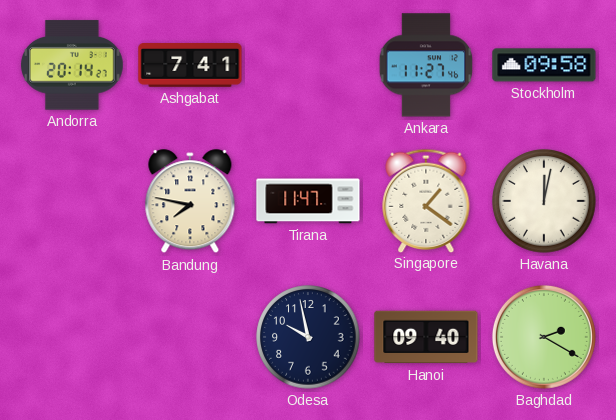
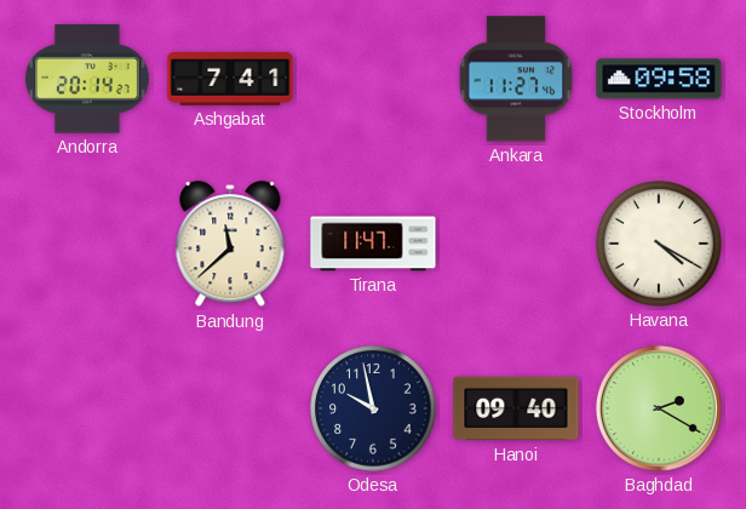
Bandung: 7:47 -> 11:38 (230, 245)
Singapore: 1:21 -> none (426, 200)
Havana: 12:02 -> 4:20 (659, 244)
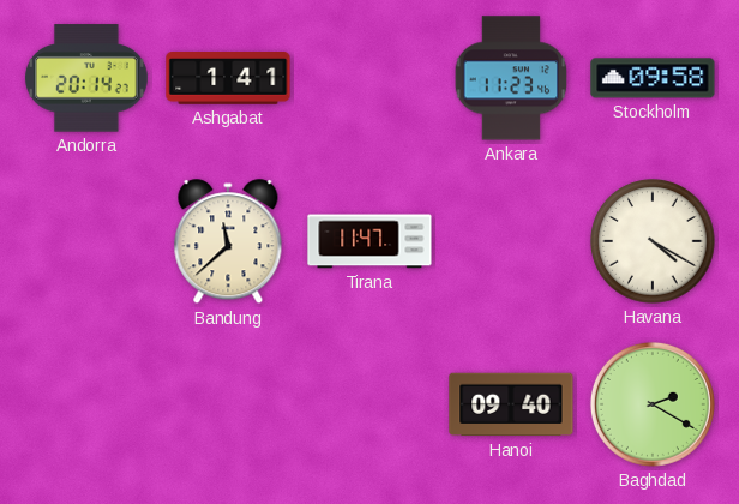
Ashgabat: 7:41 -> 1:41 (228, 79)
Ankara: 11:27 -> 11:23 (511, 78)
Odesa: 9:58 -> none (373, 408)
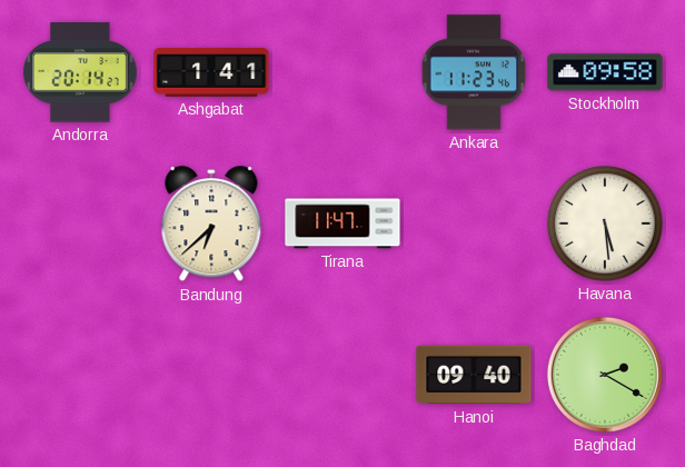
Bandung: 11:38 -> 6:38 (211, 225)
Havana: 4:20 -> 5:29 (605, 223)
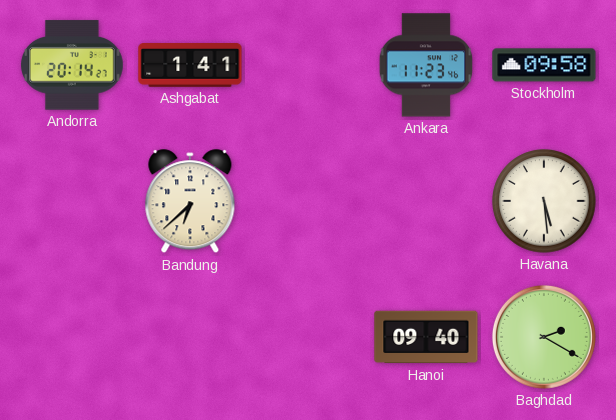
Tirana: 11:47 -> none (343, 223)
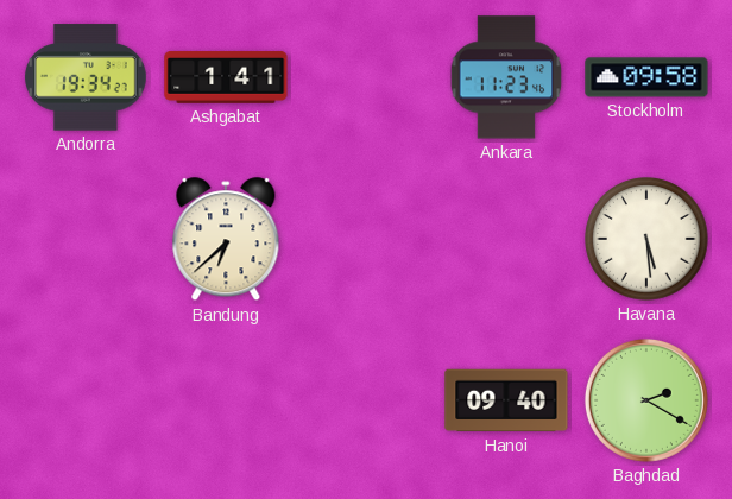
Andorra: 20:14 -> 19:34 (86, 77)
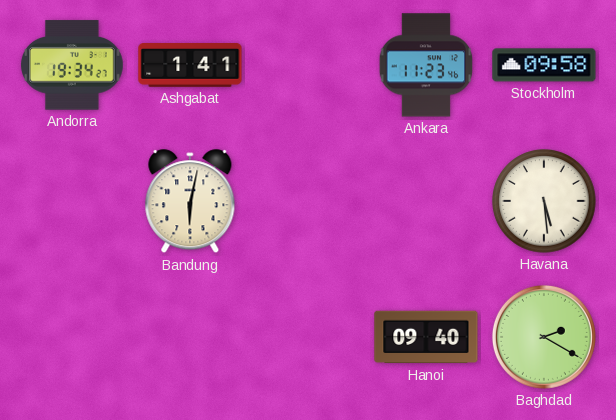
Bandung: 6:38 -> 6:02 (190, 202)
